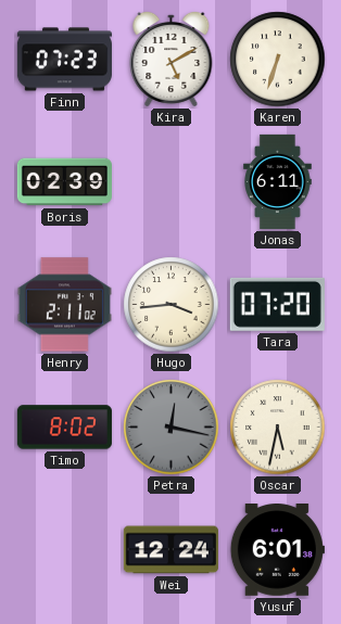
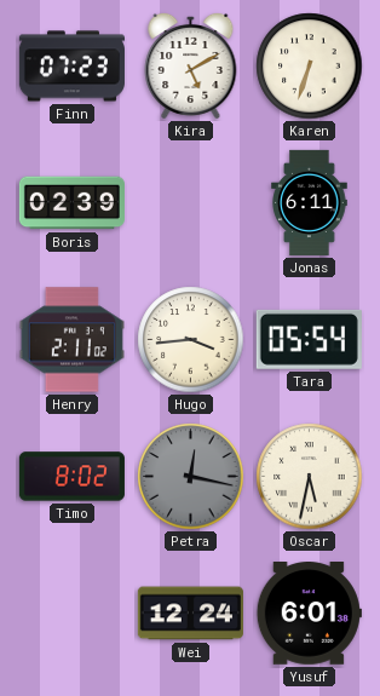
Tara: 07:20 -> 05:54 (309, 339)
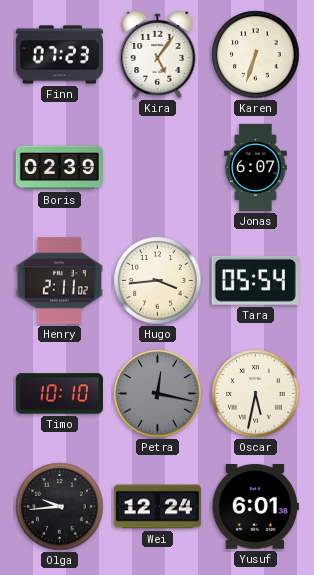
Kira: 5:10 -> 5:06 (158, 54)
Jonas: 6:11 -> 6:07 (256, 167)
Timo: 8:02 -> 10:10 (59, 394)
Olga: none -> 9:44 (60, 507)
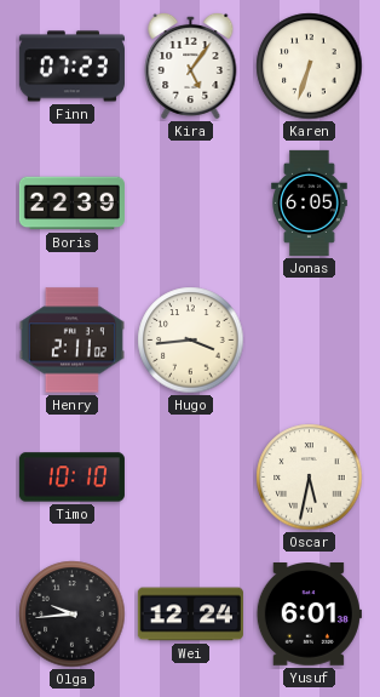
Boris: 02:39 -> 22:39 (71, 204)
Jonas: 6:07 -> 6:05 (310, 202)
Tara: 05:54 -> none (255, 280)
Petra: 12:17 -> none (158, 394)
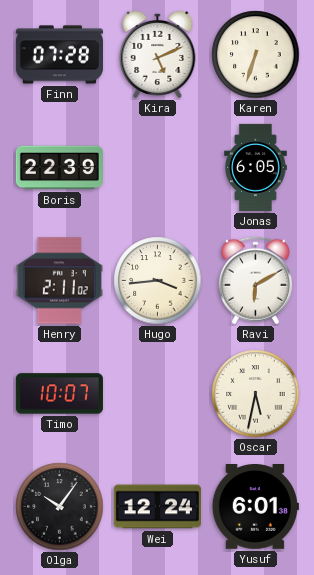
Finn: 07:23 -> 07:28 (59, 55)
Kira: 5:06 -> 5:11 (158, 54)
Ravi: none -> 6:10 (255, 281)
Timo: 10:10 -> 10:07 (59, 394)
Olga: 9:44 -> 10:06 (60, 507)
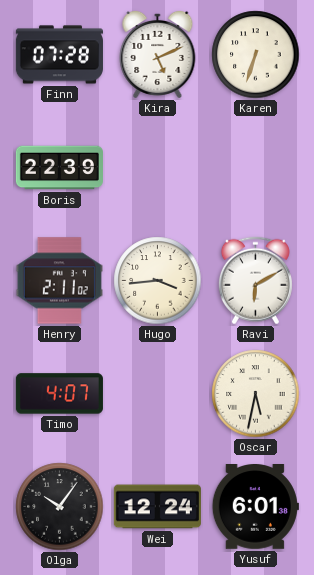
Jonas: 6:05 -> none (256, 167)
Timo: 10:07 -> 4:07 (59, 394)
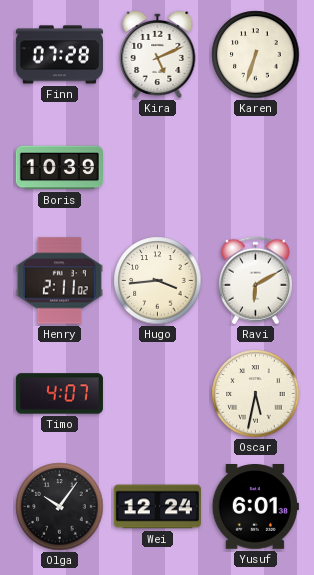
Boris: 22:39 -> 10:39 (59, 168)
